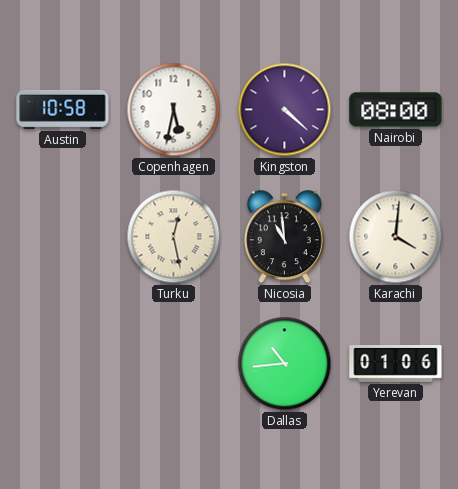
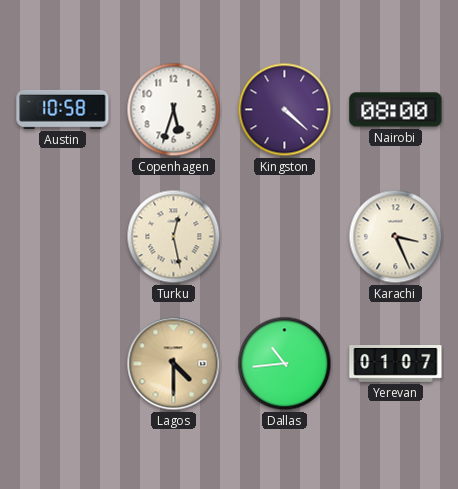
Copenhagen: 5:32 -> 5:33 (174, 110)
Nicosia: 10:59 -> none (284, 237)
Karachi: 4:01 -> 3:26 (396, 237)
Lagos: none -> 4:30 (174, 364)
Yerevan: 01:06 -> 01:07 (396, 364)
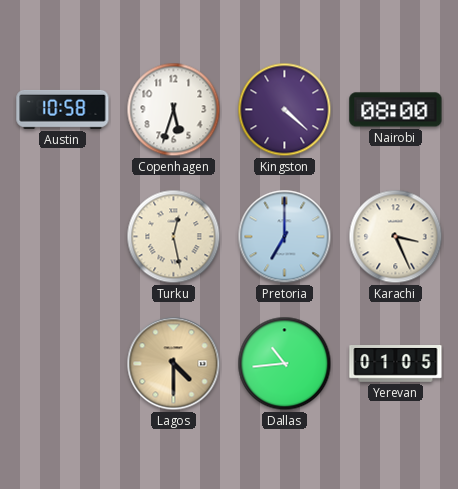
Pretoria: none -> 7:00 (285, 237)
Yerevan: 01:07 -> 01:05 (396, 364)
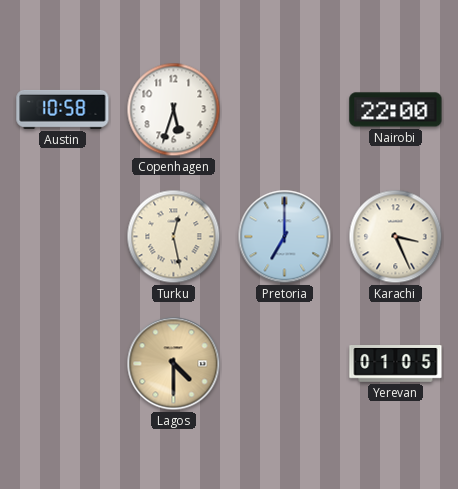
Kingston: 4:22 -> none (285, 110)
Nairobi: 08:00 -> 22:00 (396, 110)
Dallas: 10:44 -> none (285, 364)
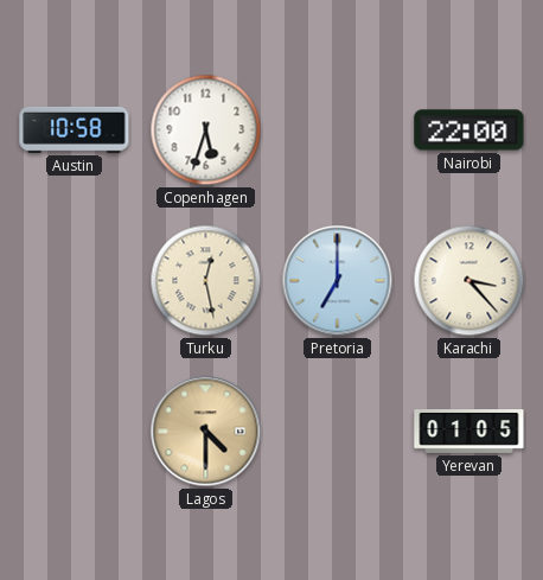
Karachi: 3:26 -> 3:23 (469, 281)
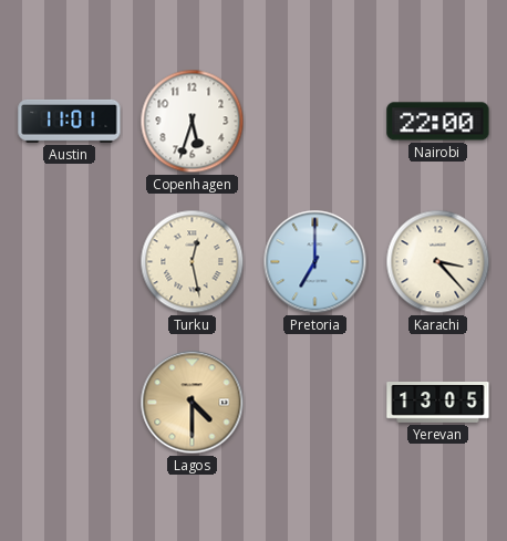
Austin: 10:58 -> 11:01 (70, 121)
Yerevan: 01:05 -> 13:05 (438, 403)
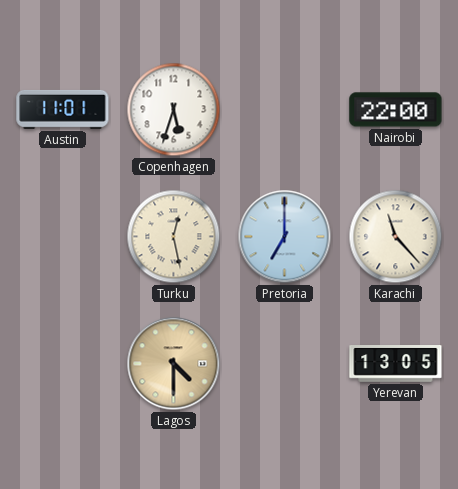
Karachi: 3:23 -> 11:23 (396, 237)
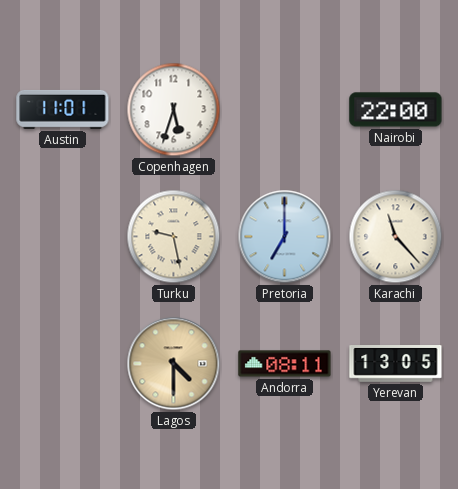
Turku: 12:28 -> 9:28 (174, 237)
Andorra: none -> 08:11 (285, 364)
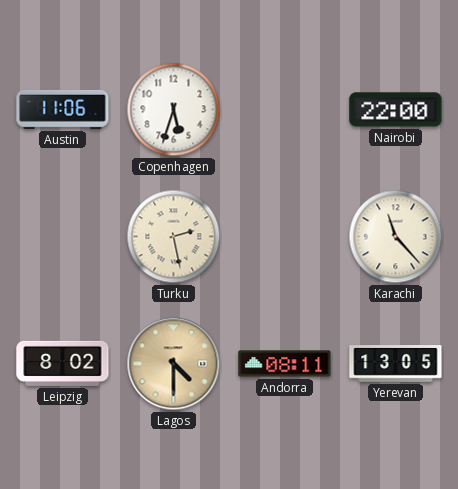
Austin: 11:01 -> 11:06 (63, 109)
Turku: 9:28 -> 2:28 (174, 237)
Pretoria: 7:00 -> none (285, 237)
Leipzig: none -> 8:02 (63, 363)
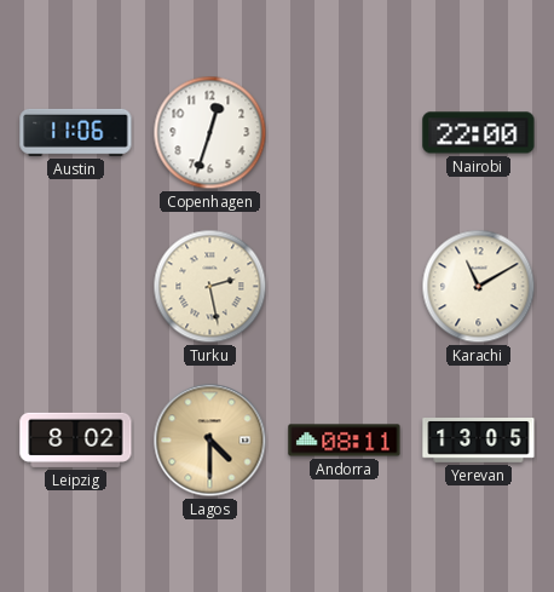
Copenhagen: 5:33 -> 12:33 (210, 133)
Karachi: 11:23 -> 11:10 (479, 287)
